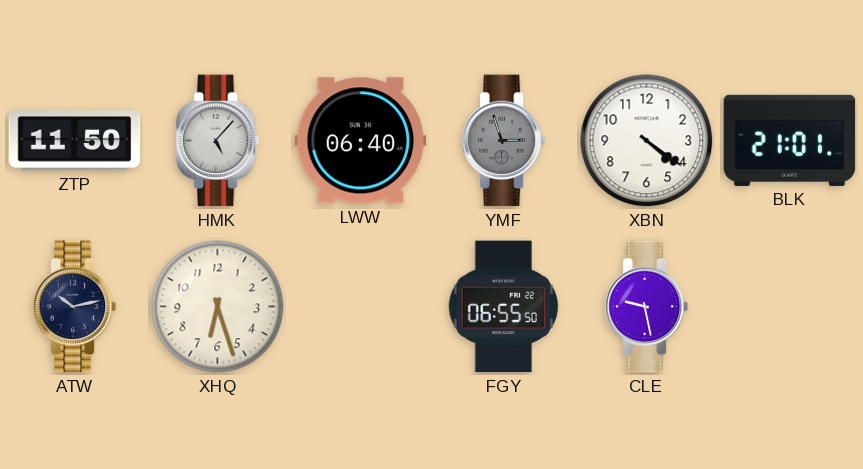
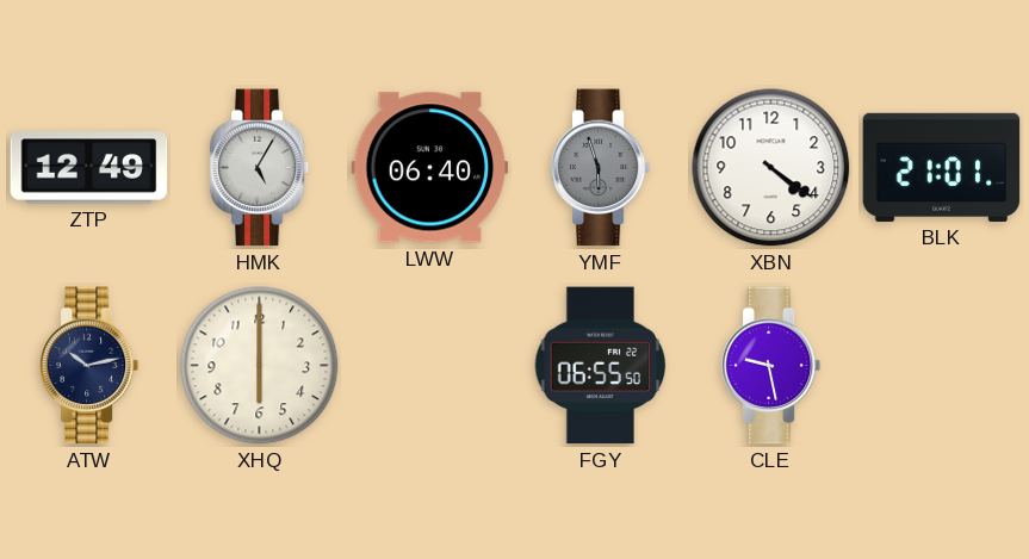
ZTP: 11:50 -> 12:49 (89, 168)
HMK: 5:07 -> 5:05 (260, 168)
YMF: 2:57 -> 5:57 (601, 168)
XHQ: 6:27 -> 6:00 (260, 366)
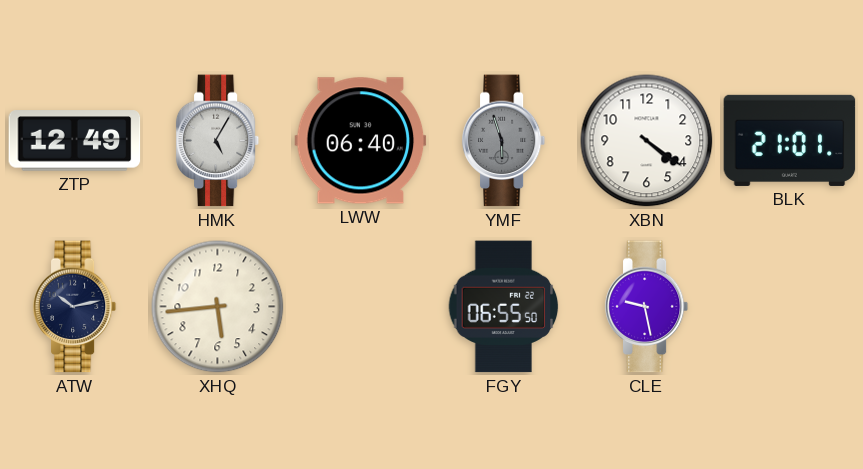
XHQ: 6:00 -> 5:44 (218, 307)
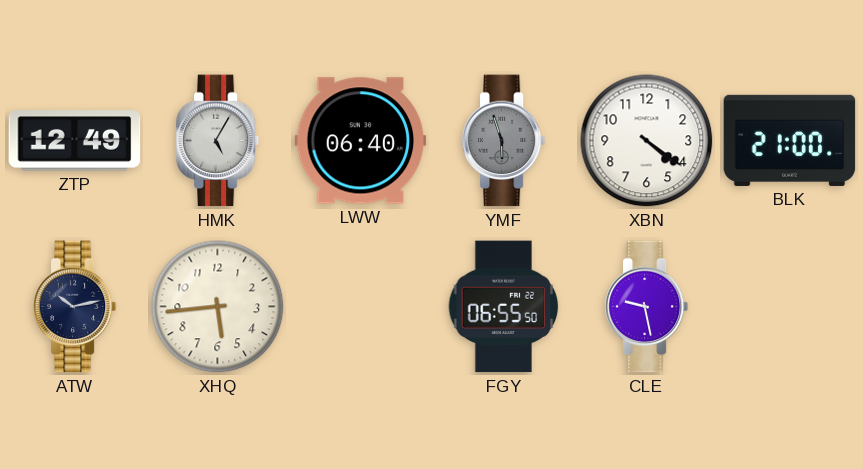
BLK: 21:01 -> 21:00 (790, 140)
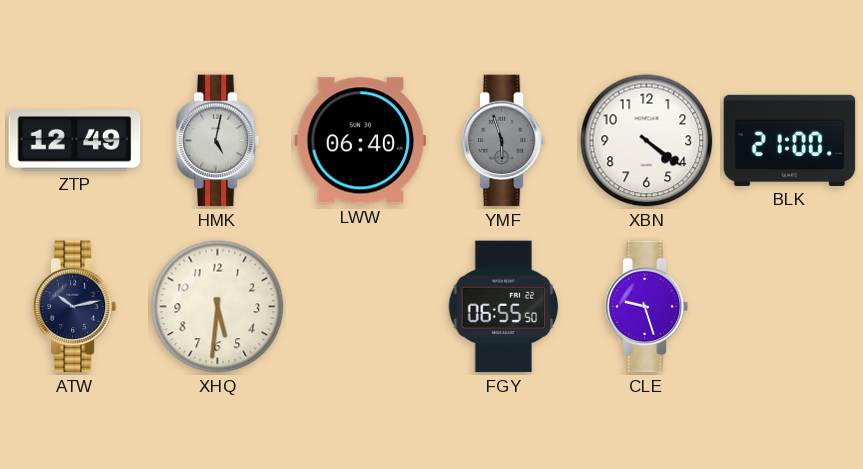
HMK: 5:05 -> 5:02 (218, 141)
XHQ: 5:44 -> 5:31 (218, 307)
CLE: 9:28 -> 9:27 (647, 307)
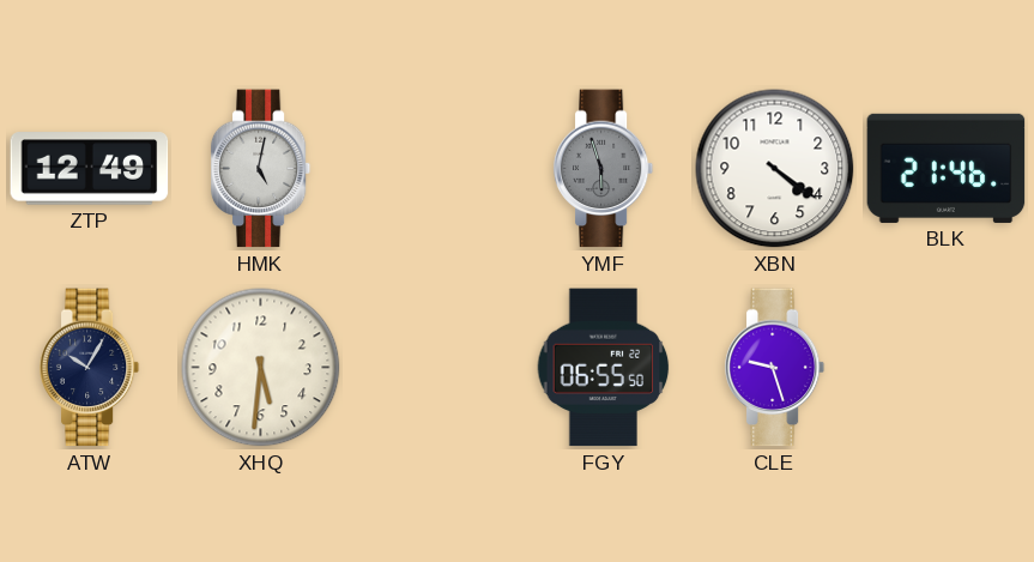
LWW: 06:40 -> none (361, 141)
BLK: 21:00 -> 21:46 (947, 168)
ATW: 10:13 -> 10:05 (90, 368)
